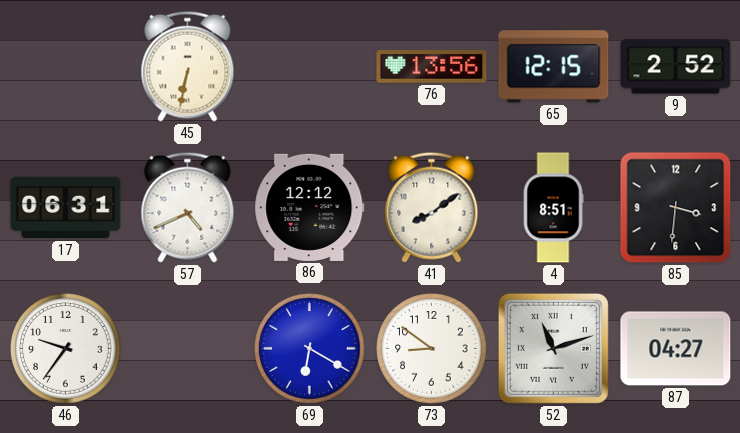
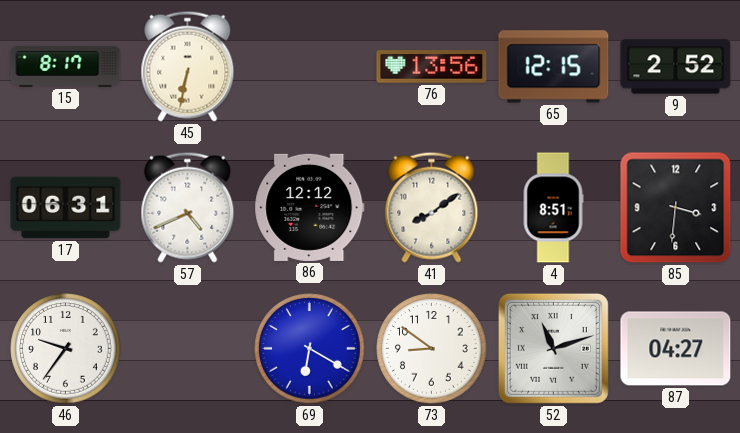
15: none -> 8:17 (66, 66)
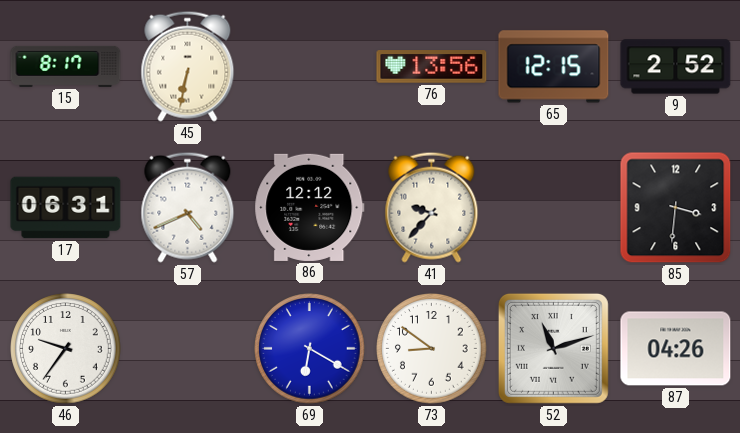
41: 8:09 -> 9:37 (432, 207)
4: 8:51 -> none (553, 208)
87: 04:27 -> 04:26 (676, 349)
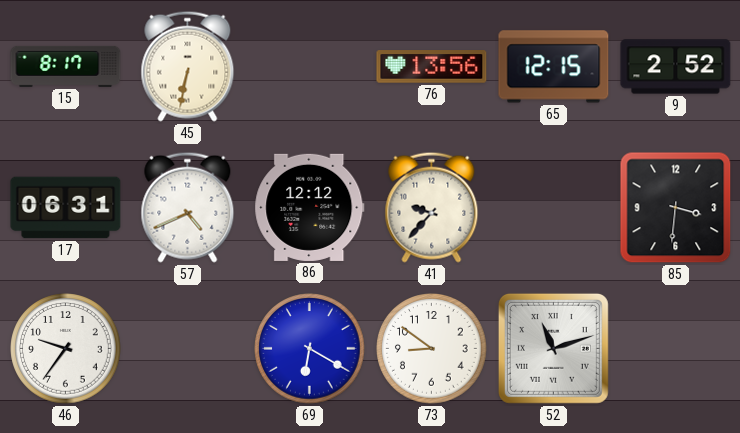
87: 04:26 -> none (676, 349)
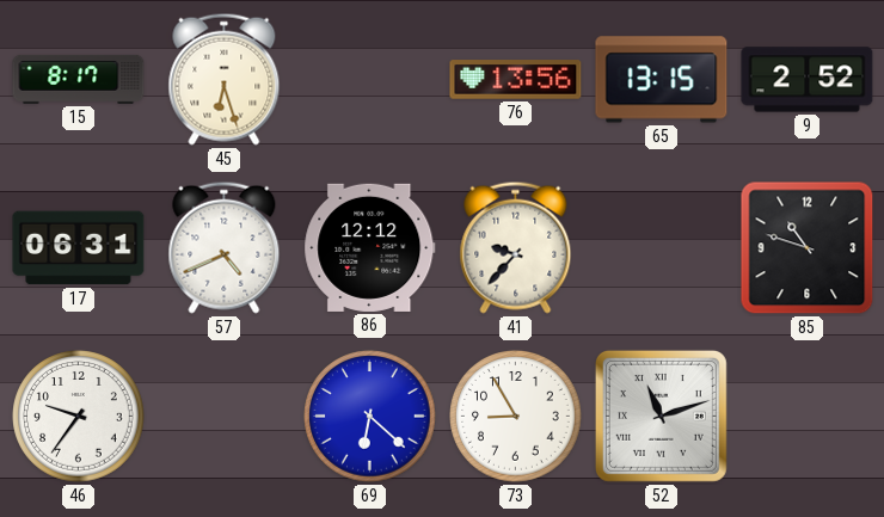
45: 6:32 -> 6:27 (225, 79)
65: 12:15 -> 13:15 (662, 80)
85: 3:31 -> 10:48 (808, 248)
69: 6:20 -> 6:22 (370, 417)
73: 8:51 -> 8:55 (516, 417)
